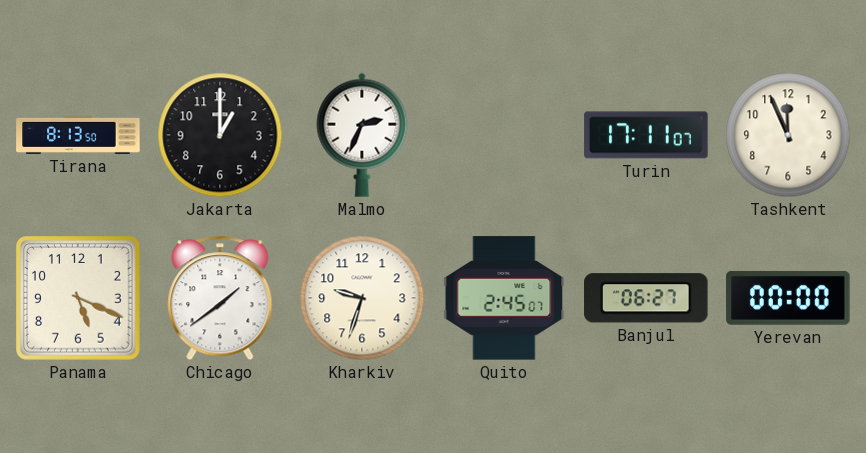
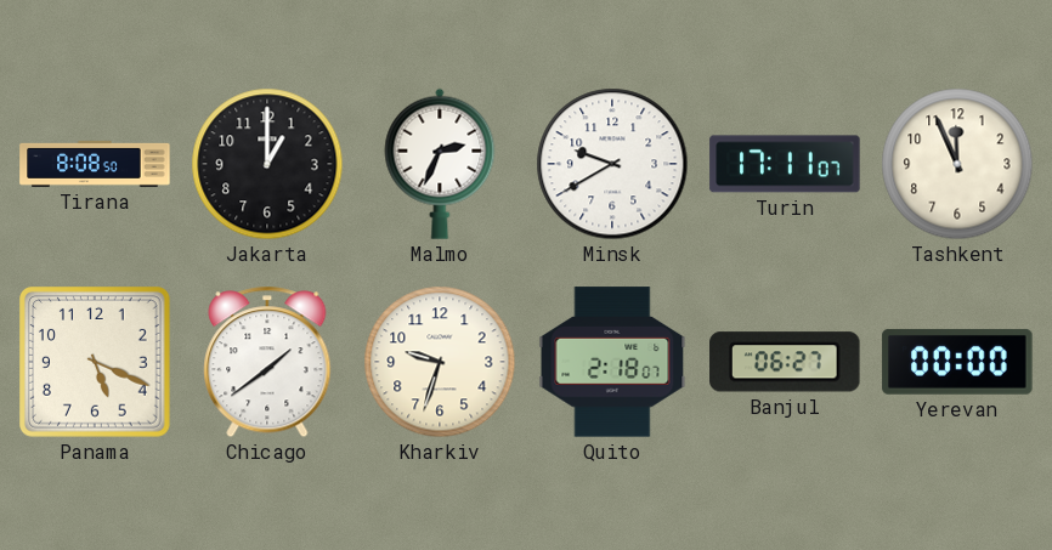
Tirana: 8:13 -> 8:08 (95, 164)
Minsk: none -> 9:40 (612, 164)
Quito: 2:45 -> 2:18 (612, 362)
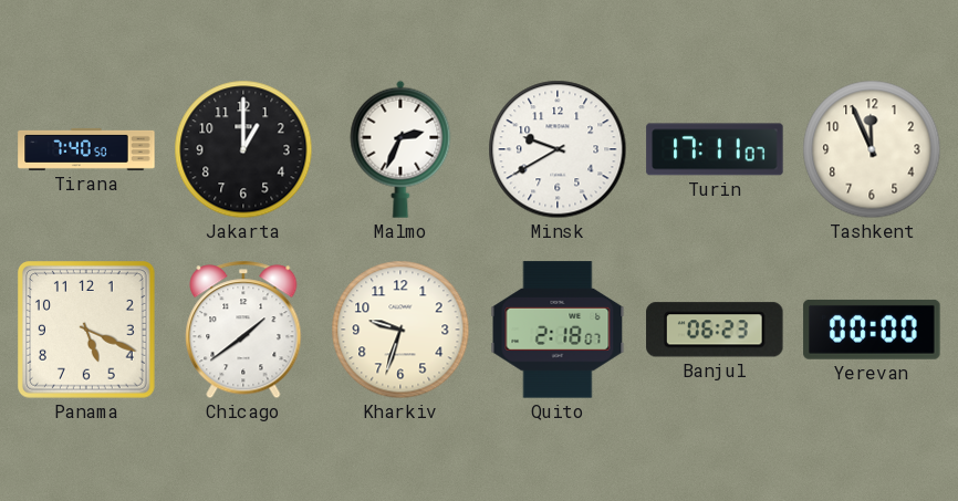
Tirana: 8:08 -> 7:40 (86, 149)
Banjul: 06:27 -> 06:23 (715, 330)
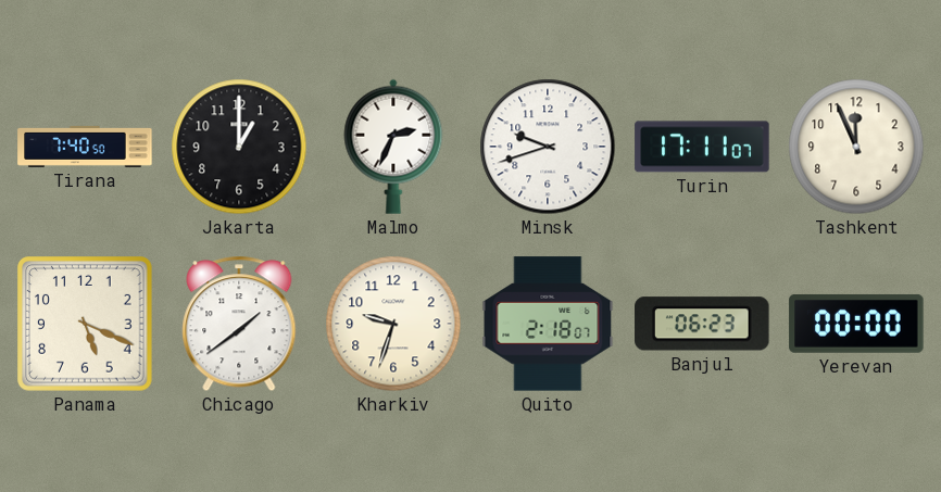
Minsk: 9:40 -> 9:42 (548, 147)
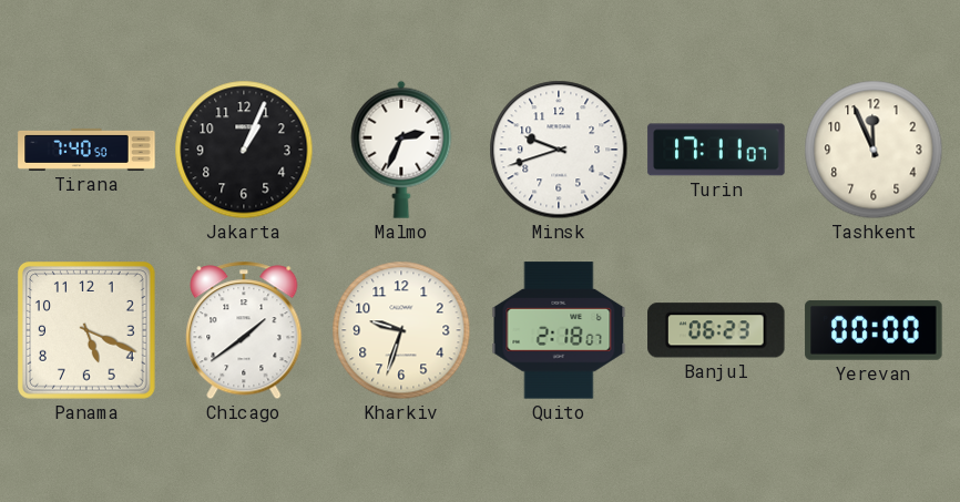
Jakarta: 1:00 -> 1:04 (244, 150)
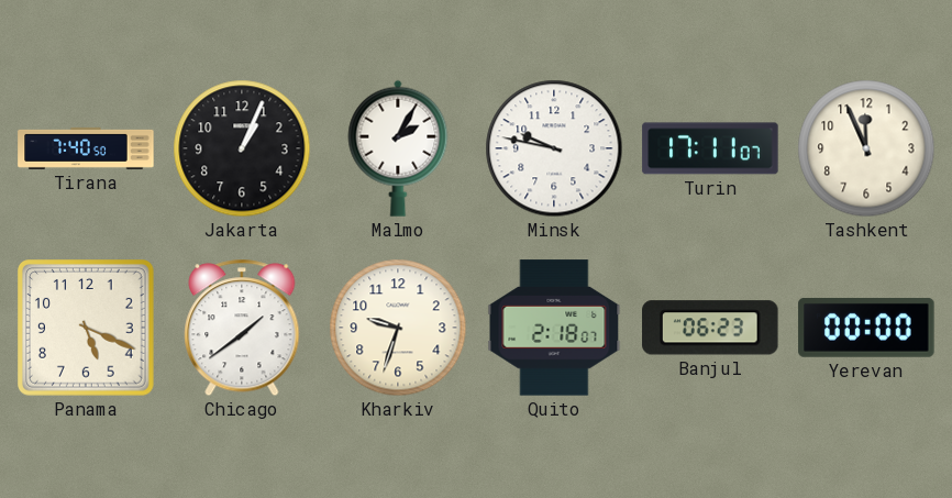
Malmo: 2:34 -> 2:05 (398, 148)
Minsk: 9:42 -> 9:47 (554, 148)
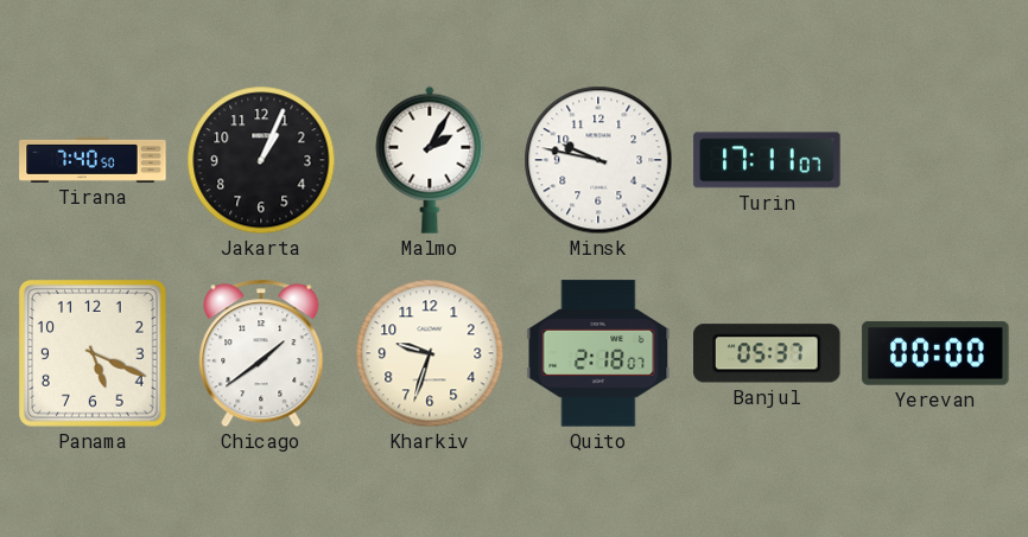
Tashkent: 11:56 -> none (866, 148)
Banjul: 06:23 -> 05:37 (767, 353)
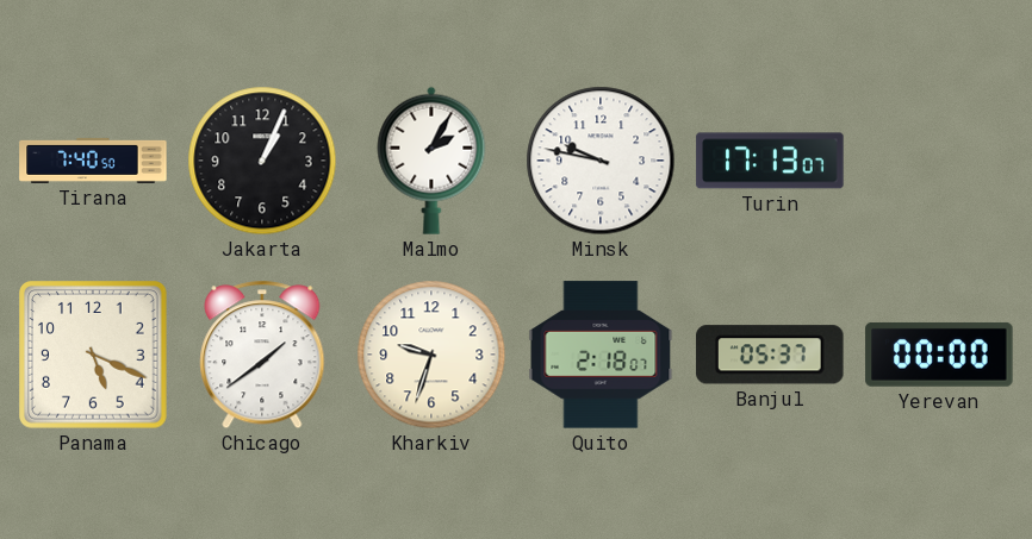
Turin: 17:11 -> 17:13 (770, 161)
